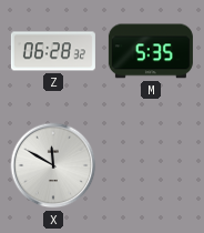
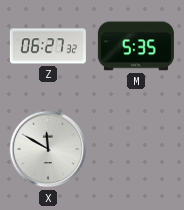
Z: 06:28 -> 06:27 (48, 46)
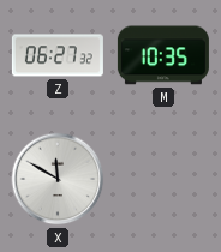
M: 5:35 -> 10:35 (163, 55)
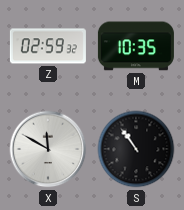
Z: 06:27 -> 02:59 (48, 46)
S: none -> 10:54 (136, 149)
